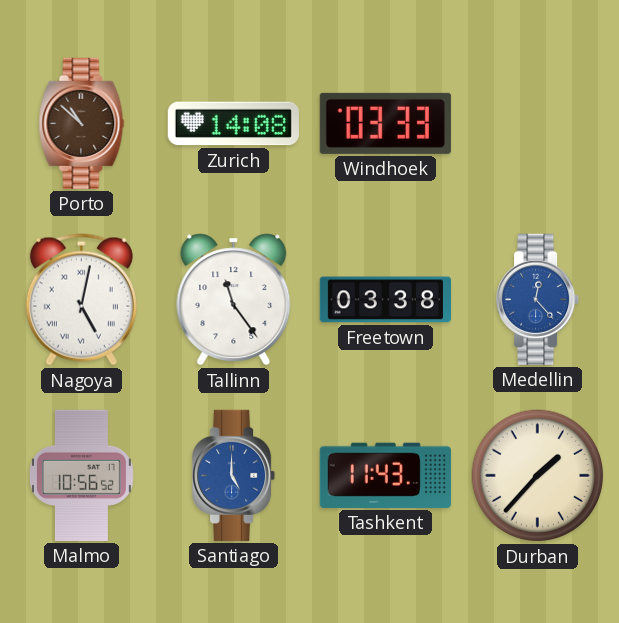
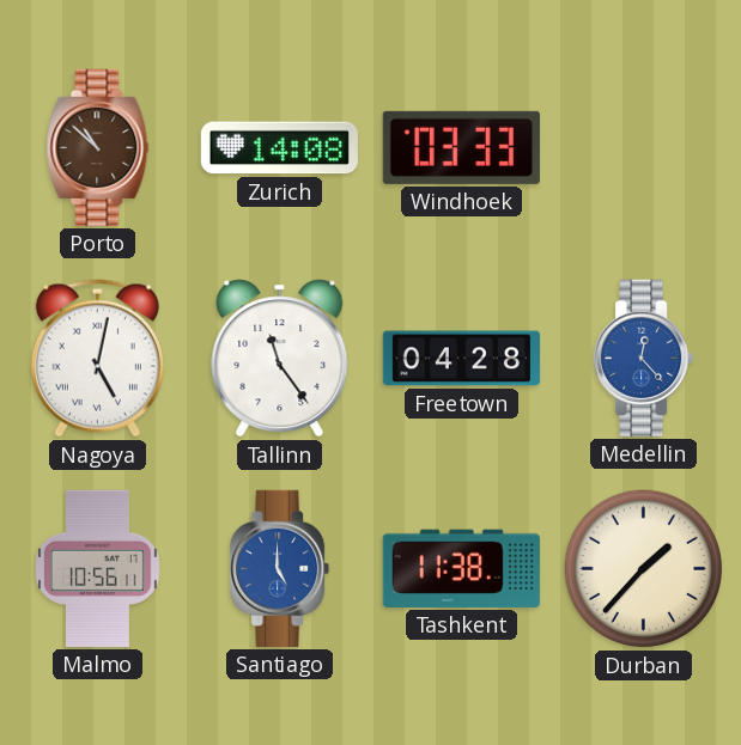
Freetown: 03:38 -> 04:28 (461, 359)
Malmo: 10:56:52 -> 10:56:11 (97, 568)
Tashkent: 11:43 -> 11:38 (461, 568)
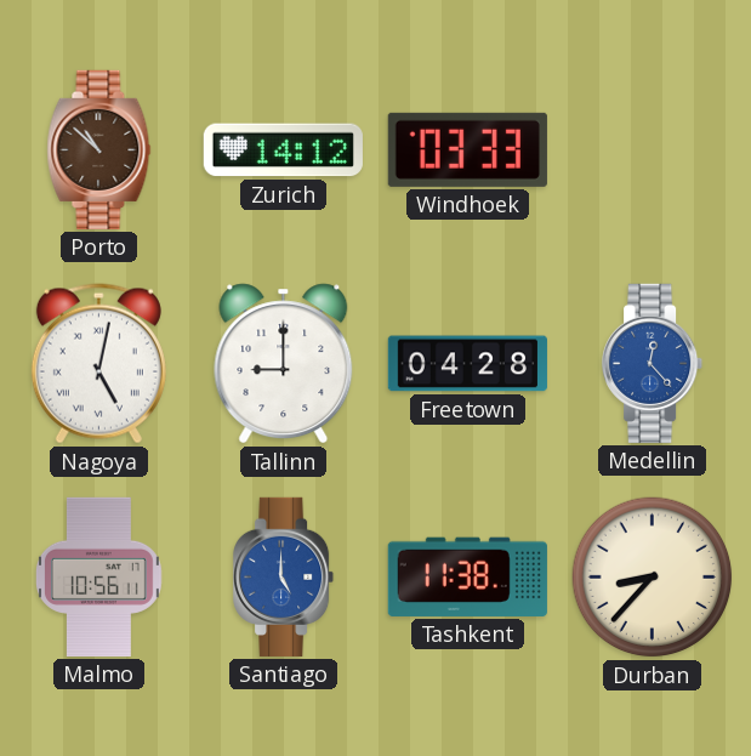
Zurich: 14:08 -> 14:12 (283, 150)
Tallinn: 11:24 -> 9:00 (284, 364)
Durban: 1:37 -> 8:37 (653, 578)
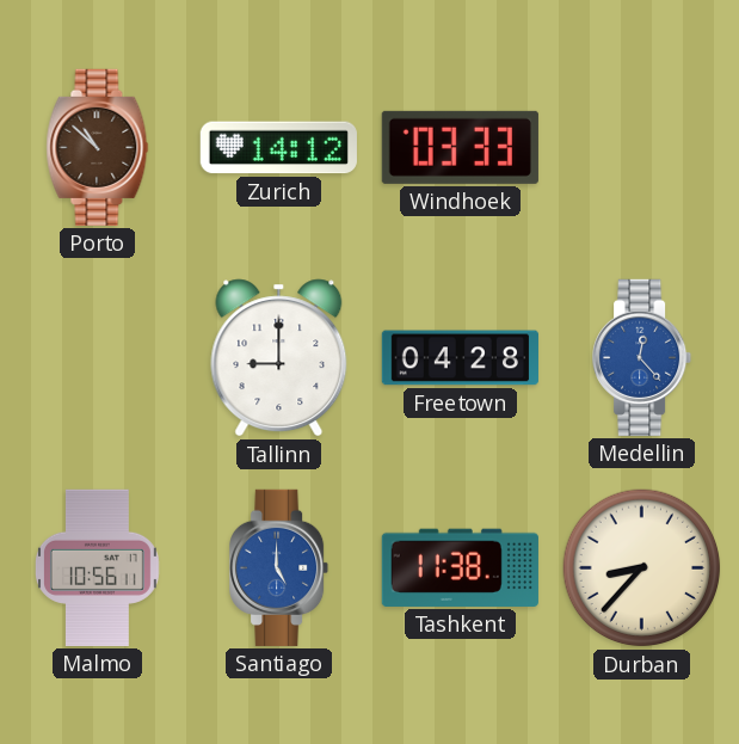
Nagoya: 5:02 -> none (98, 364)
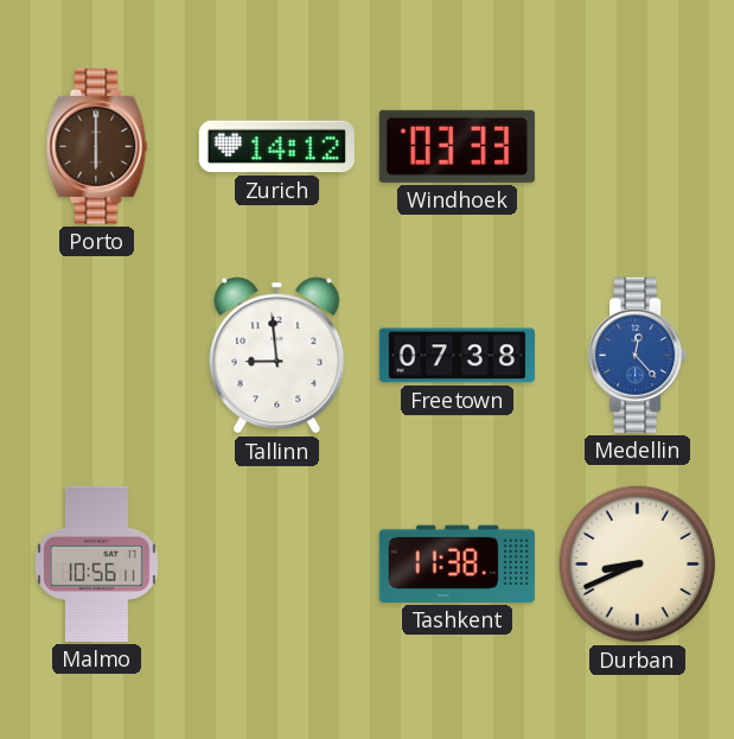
Porto: 10:52 -> 6:00 (97, 146)
Tallinn: 9:00 -> 8:59 (277, 356)
Freetown: 04:28 -> 07:38 (457, 356)
Santiago: 5:00 -> none (279, 567)
Durban: 8:37 -> 8:41 (638, 565)
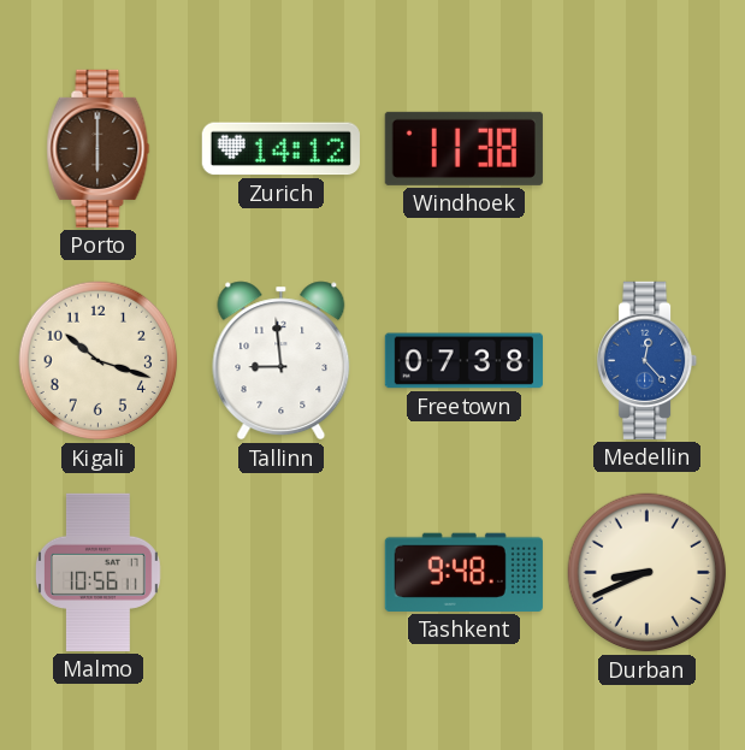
Windhoek: 03:33 -> 11:38 (463, 148)
Kigali: none -> 10:18 (99, 361)
Tashkent: 11:38 -> 9:48 (463, 572)
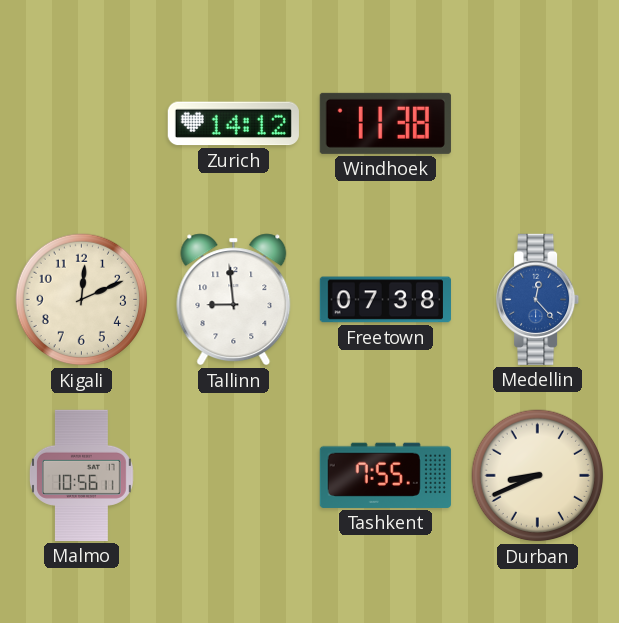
Porto: 6:00 -> none (99, 148)
Kigali: 10:18 -> 12:11 (82, 300)
Tashkent: 9:48 -> 7:55 (385, 475)
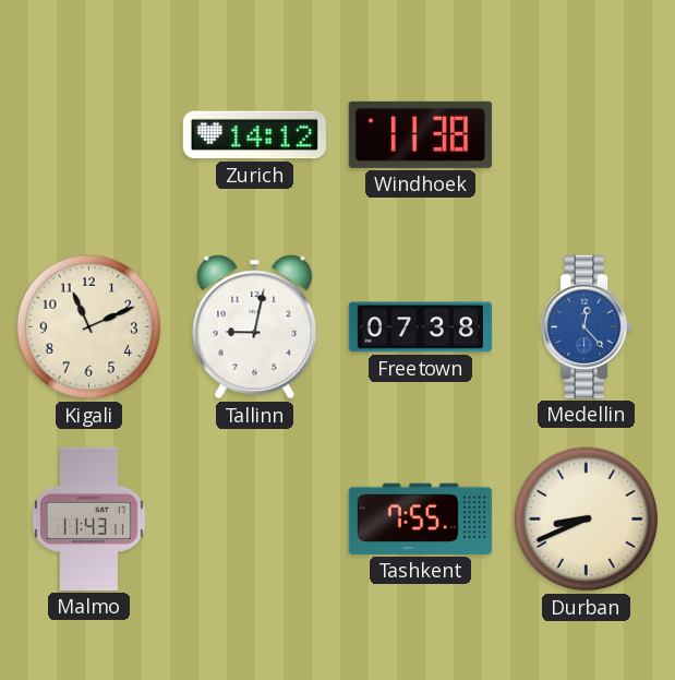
Kigali: 12:11 -> 11:11 (89, 327)
Tallinn: 8:59 -> 9:02 (255, 327)
Malmo: 10:56 -> 11:43 (88, 518)
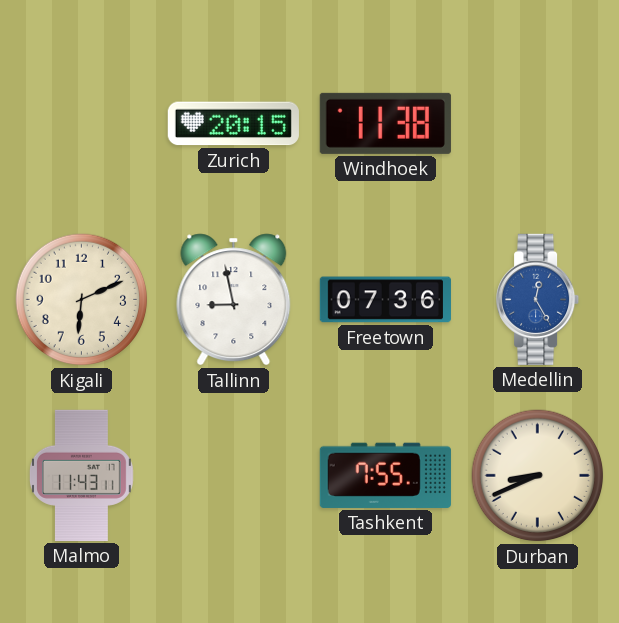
Zurich: 14:12 -> 20:15 (233, 124)
Kigali: 11:11 -> 6:11 (82, 300)
Tallinn: 9:02 -> 8:58 (234, 300)
Freetown: 07:38 -> 07:36 (385, 300)
Medellin: 12:23 -> 12:25 (538, 299)
